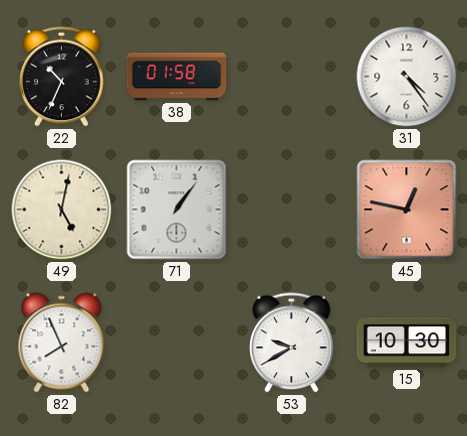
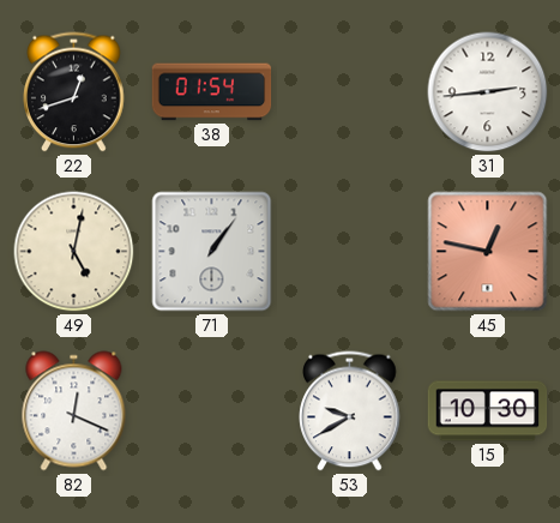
22: 10:34 -> 12:42 (74, 92)
38: 01:58 -> 01:54 (212, 92)
31: 4:24 -> 2:44 (488, 92)
82: 7:56 -> 12:19 (74, 411)
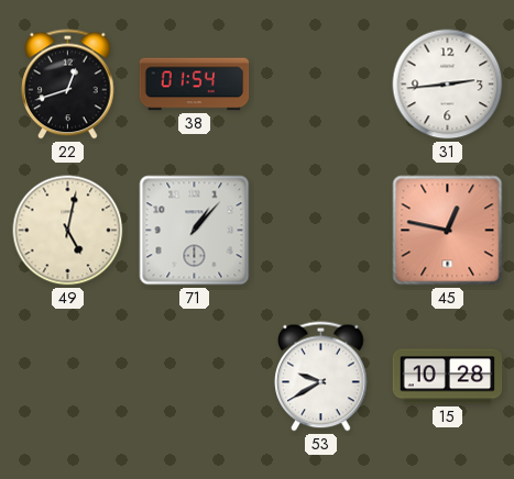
71: 1:06 -> 1:07 (195, 231)
82: 12:19 -> none (74, 411)
15: 10:30 -> 10:28 (448, 377)
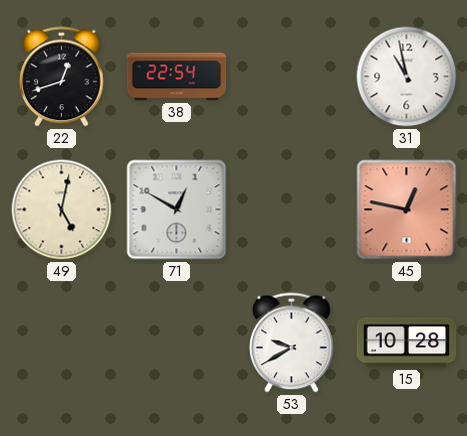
38: 01:54 -> 22:54 (177, 77)
31: 2:44 -> 10:58 (407, 77)
71: 1:07 -> 12:50 (177, 210)
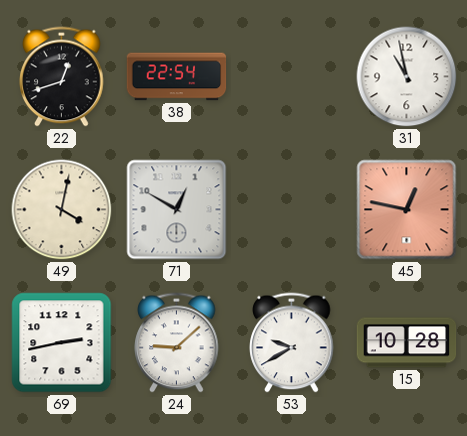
49: 5:02 -> 4:02 (62, 210)
69: none -> 2:43 (62, 343)
24: none -> 9:08 (177, 343)
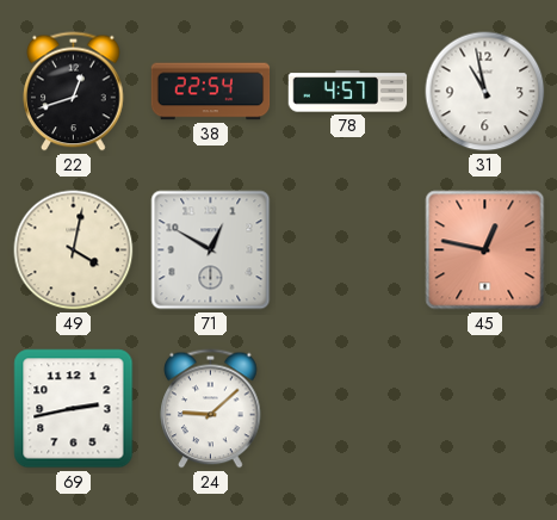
78: none -> 4:57 (348, 92)
53: 9:40 -> none (292, 343)
15: 10:28 -> none (407, 343)
